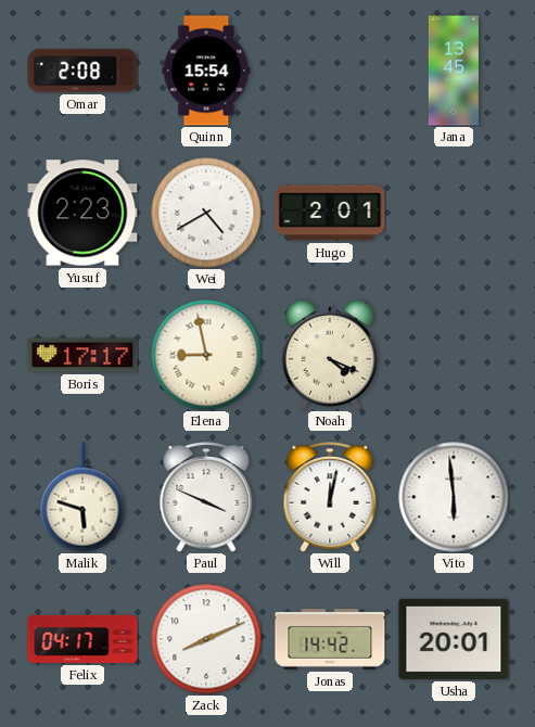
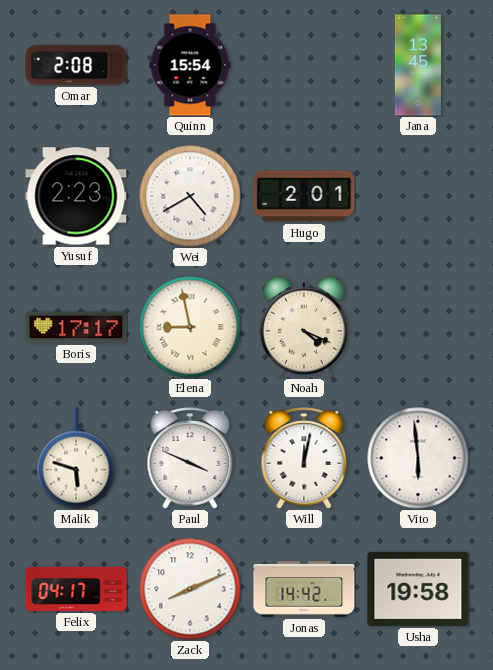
Usha: 20:01 -> 19:58 (418, 589)
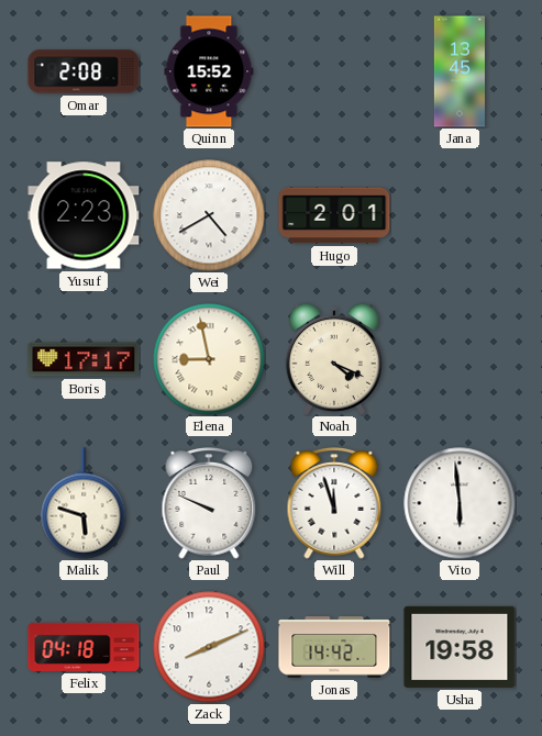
Quinn: 15:54 -> 15:52 (209, 71)
Paul: 3:49 -> 9:49 (209, 503)
Will: 12:02 -> 11:57 (334, 503)
Felix: 04:17 -> 04:18 (84, 647)
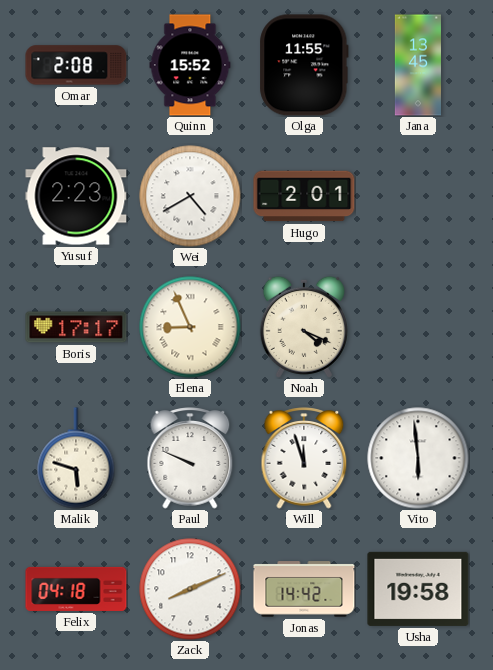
Olga: none -> 11:55 (304, 65)
Elena: 8:58 -> 8:56 (190, 327)
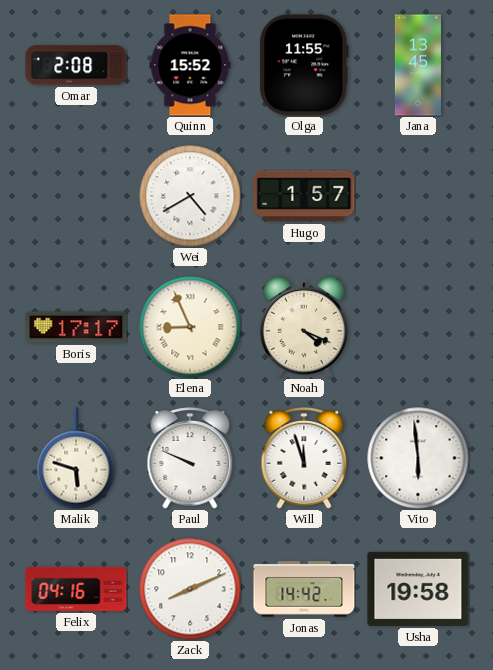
Yusuf: 2:23 -> none (76, 196)
Hugo: 2:01 -> 1:57 (304, 196)
Felix: 04:18 -> 04:16 (76, 589)
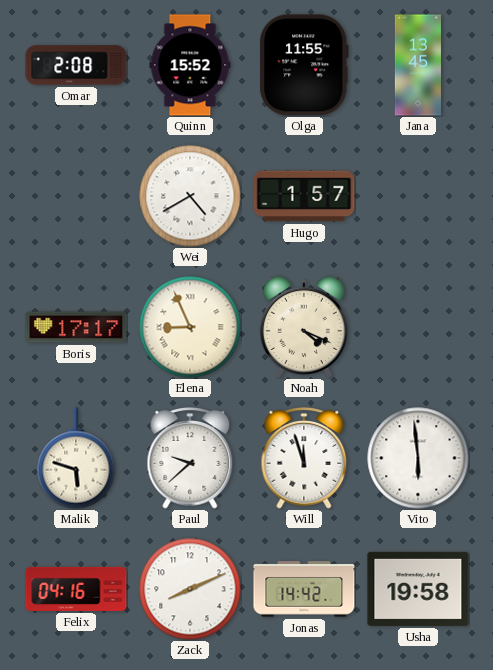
Paul: 9:49 -> 9:38 (190, 458)
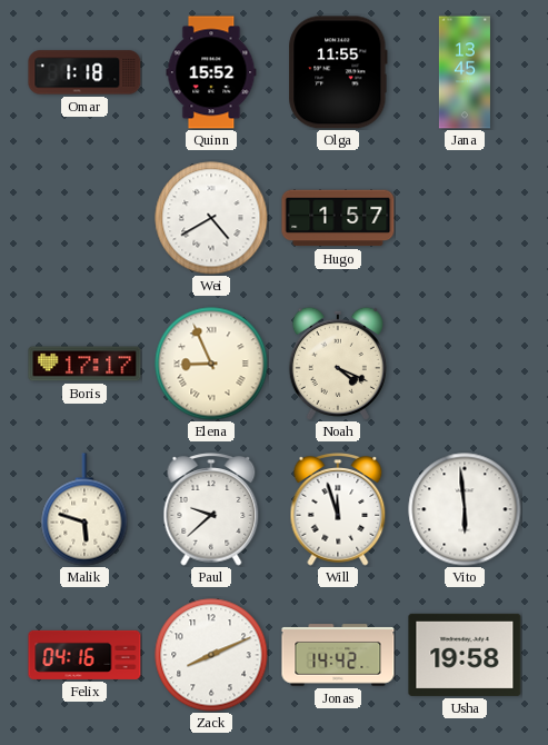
Omar: 2:08 -> 1:18 (84, 72)
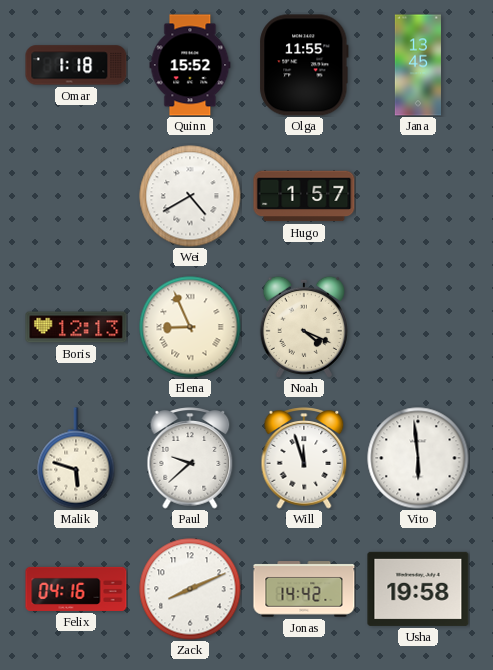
Boris: 17:17 -> 12:13 (76, 327)
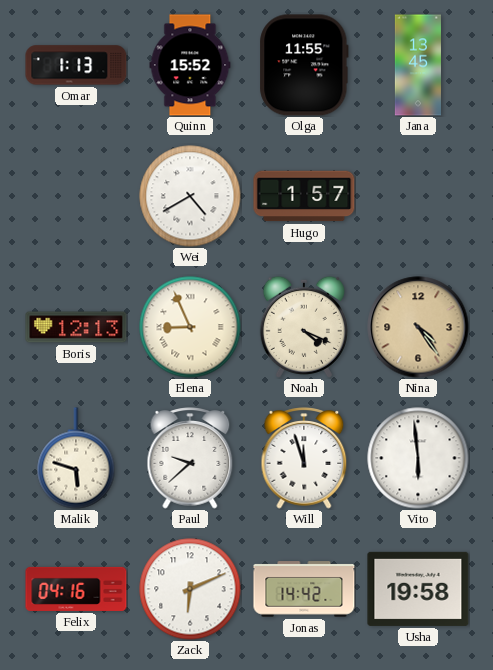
Omar: 1:18 -> 1:13 (76, 65)
Nina: none -> 4:24 (418, 327)
Zack: 8:11 -> 6:11 (190, 589)
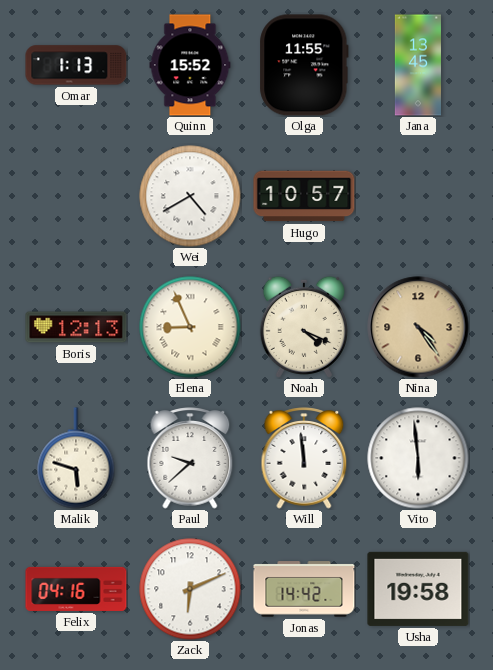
Hugo: 1:57 -> 10:57 (304, 196)
Will: 11:57 -> 11:59 (304, 458)
